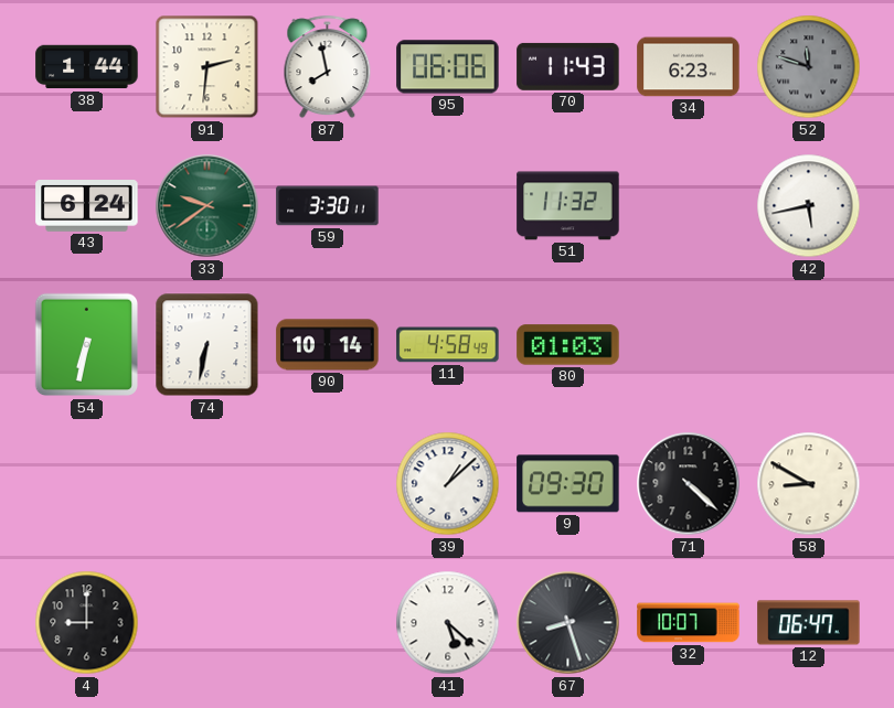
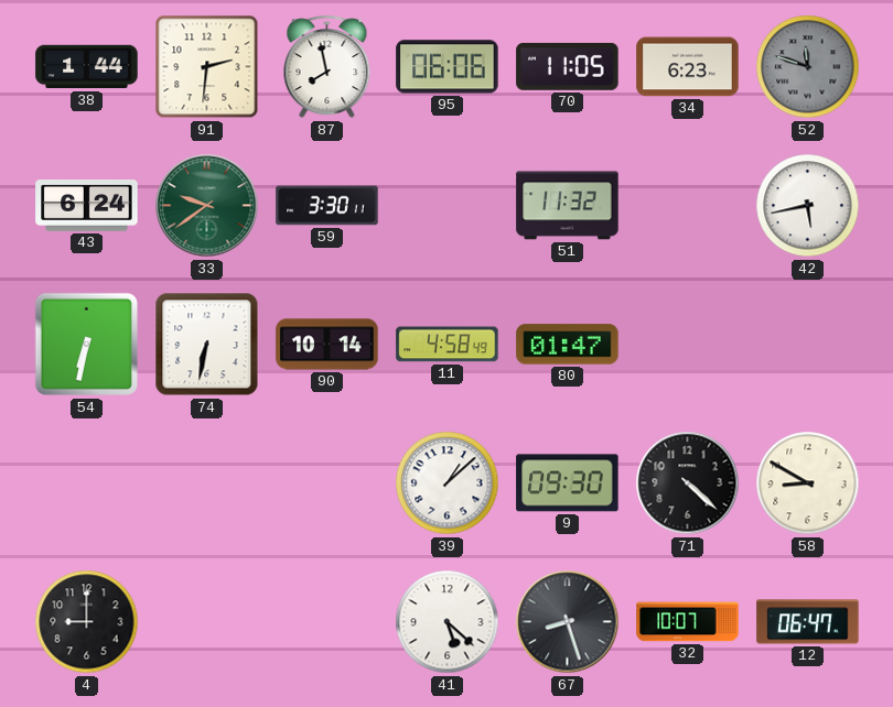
70: 11:43 -> 11:05 (568, 66)
80: 01:03 -> 01:47 (568, 345)
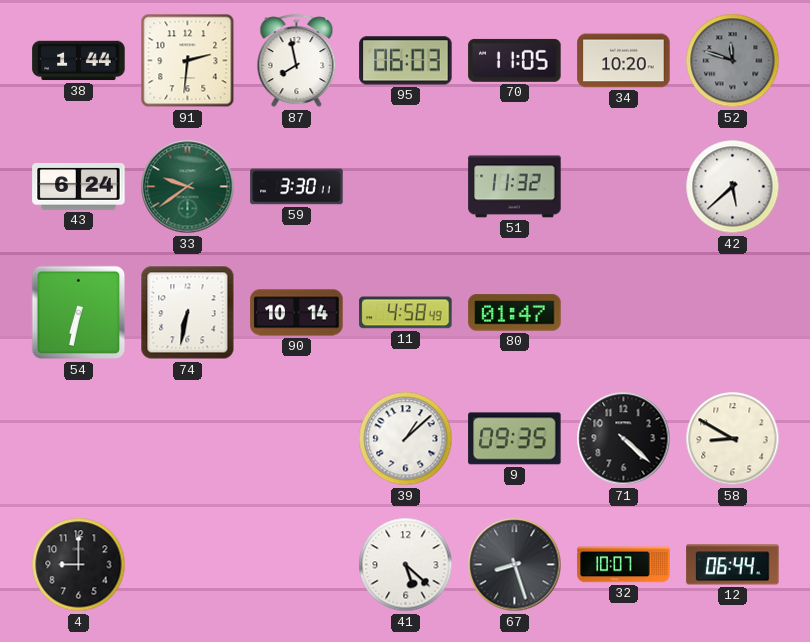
95: 06:06 -> 06:03 (406, 61)
34: 6:23 -> 10:20 (624, 61)
42: 5:43 -> 5:38 (733, 187)
9: 09:30 -> 09:35 (515, 439)
12: 06:47 -> 06:44 (733, 565)
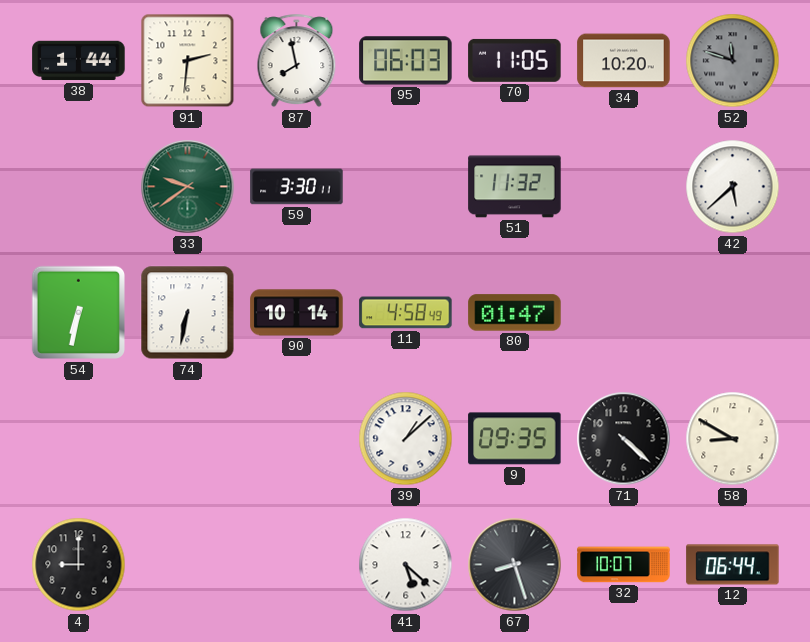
43: 6:24 -> none (79, 187)
